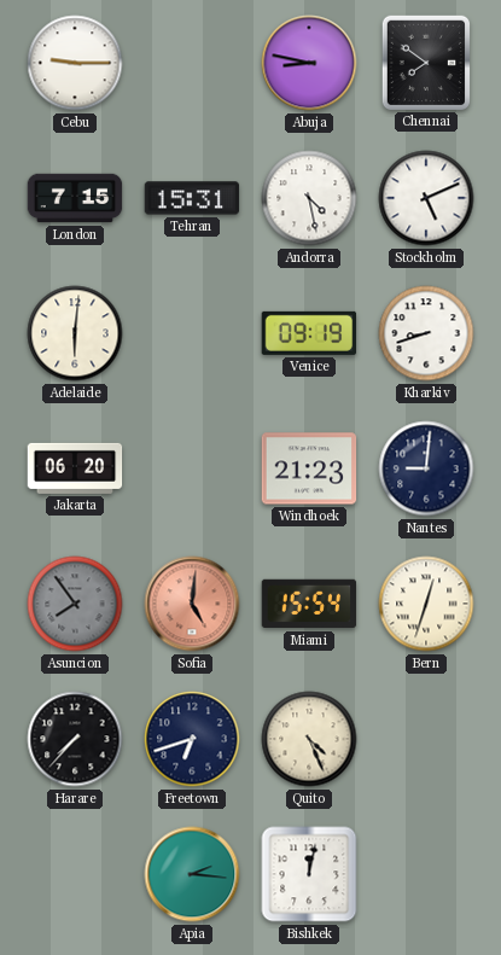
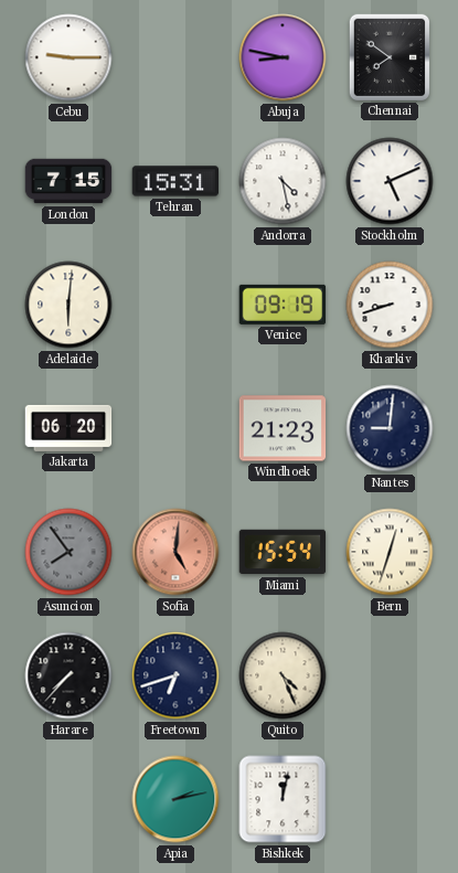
Apia: 2:16 -> 2:13 (175, 799)
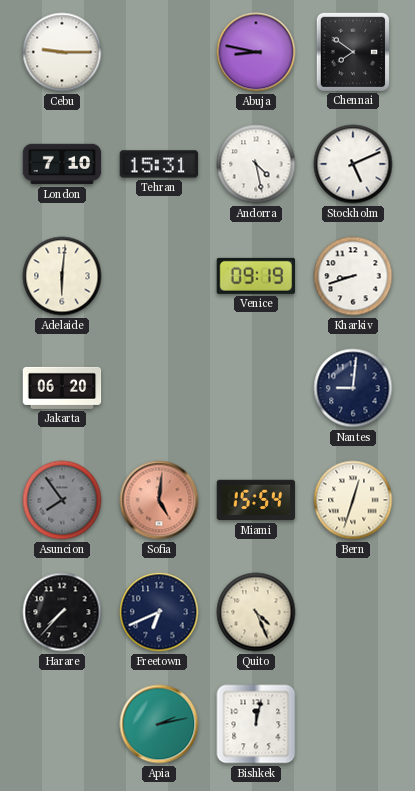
London: 7:15 -> 7:10 (62, 164)
Windhoek: 21:23 -> none (283, 428)
Freetown: 6:42 -> 6:41 (159, 612)
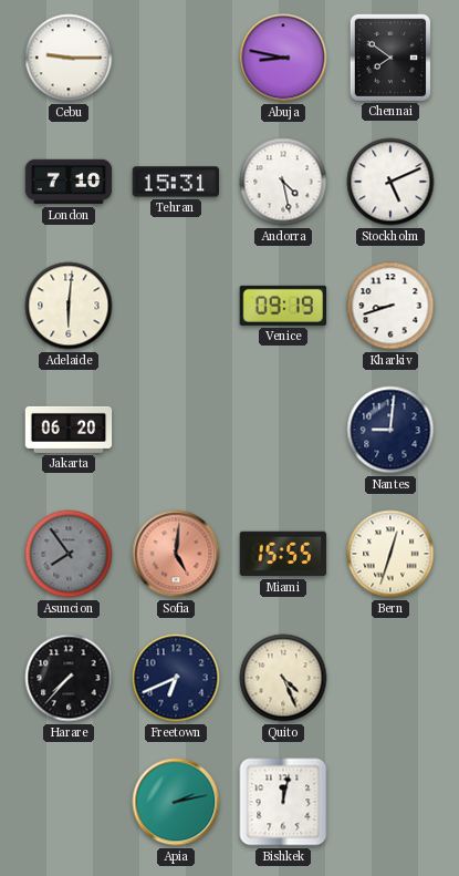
Miami: 15:54 -> 15:55 (283, 554)
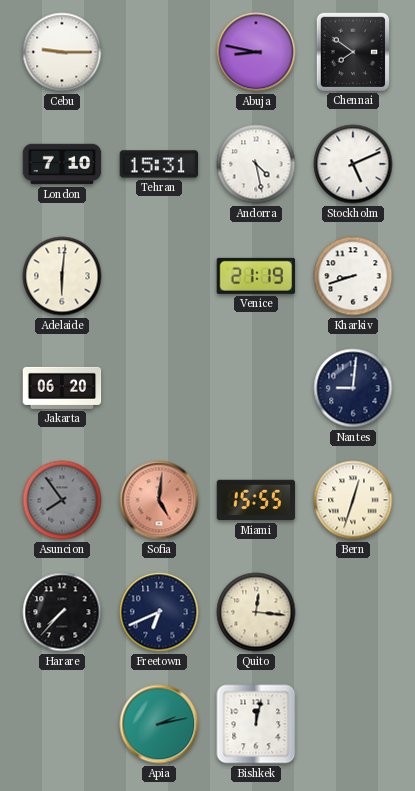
Venice: 09:19 -> 21:19 (256, 276)
Quito: 4:26 -> 12:16 (256, 612)
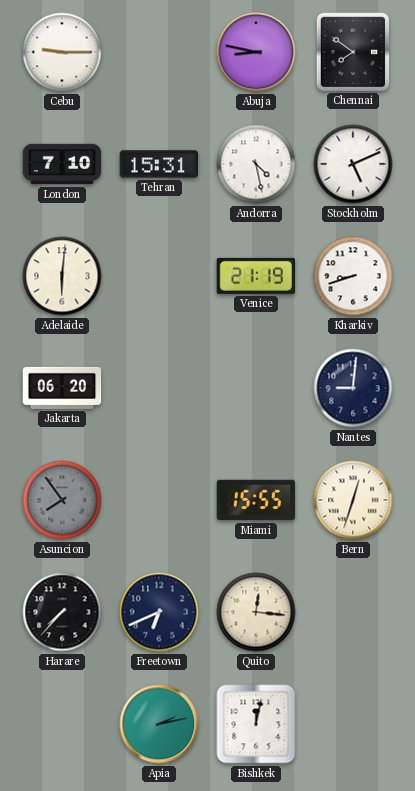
Sofia: 5:01 -> none (159, 500)
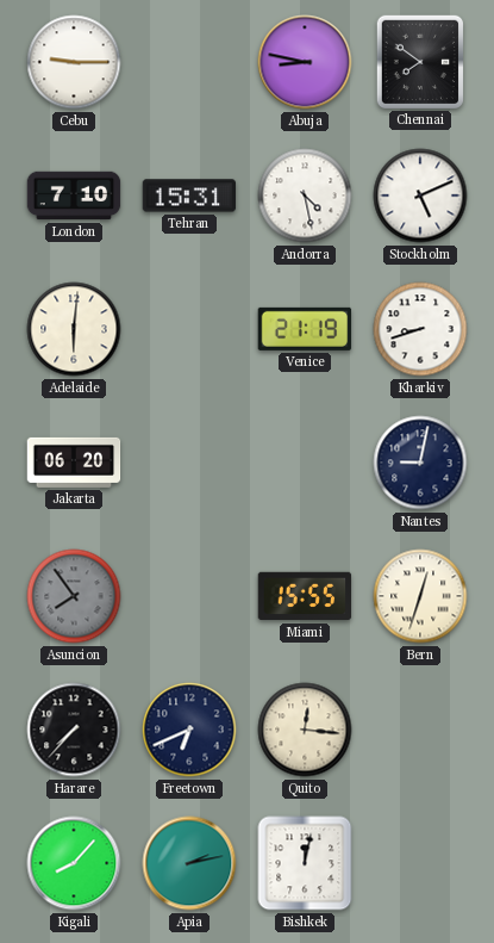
Nantes: 9:01 -> 9:02 (420, 463)
Kigali: none -> 8:07 (74, 863)
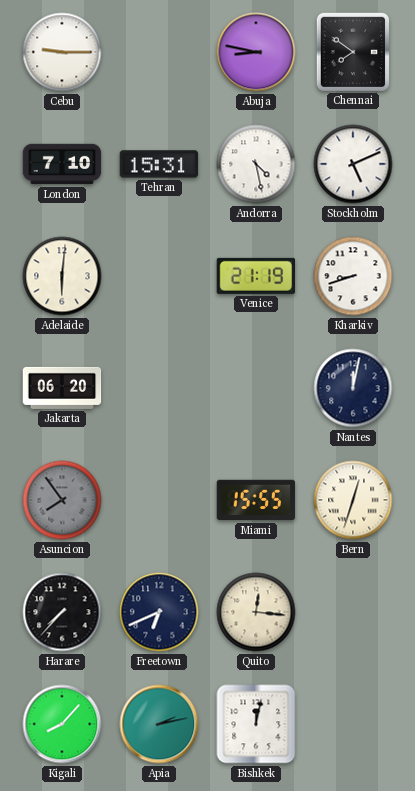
Nantes: 9:02 -> 12:02 (353, 388)
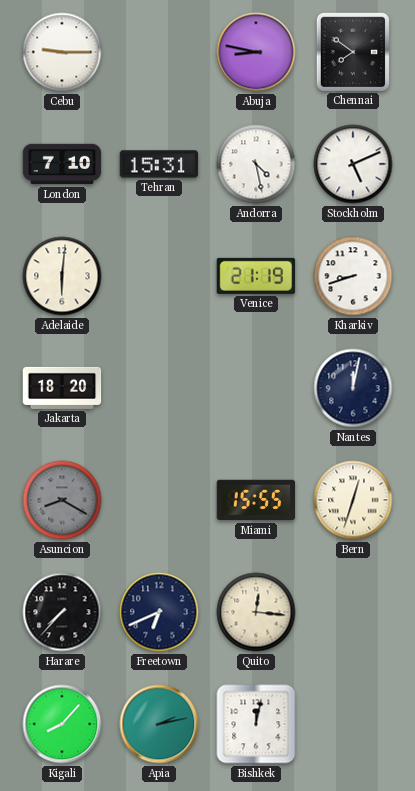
Jakarta: 06:20 -> 18:20 (62, 388)
Asuncion: 7:54 -> 8:20 (62, 500)
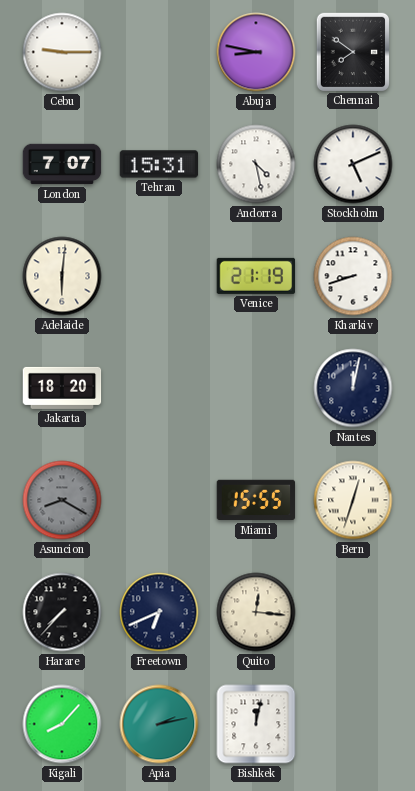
London: 7:10 -> 7:07 (62, 164)
